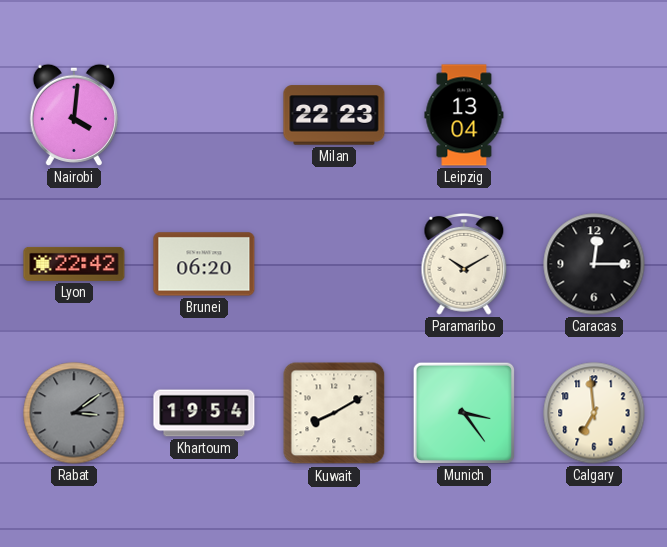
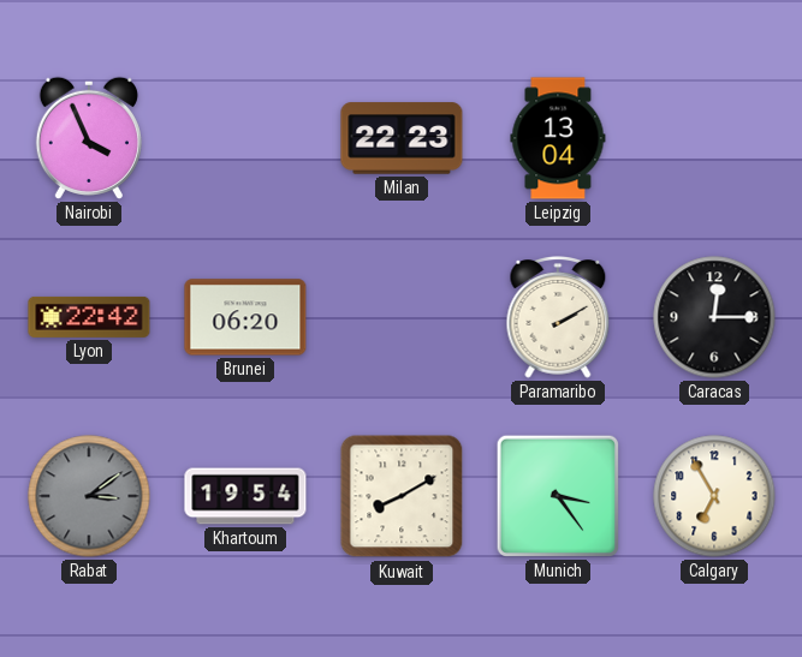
Nairobi: 4:01 -> 3:56 (89, 138)
Paramaribo: 10:10 -> 2:10 (558, 318)
Calgary: 6:59 -> 6:55 (714, 496)
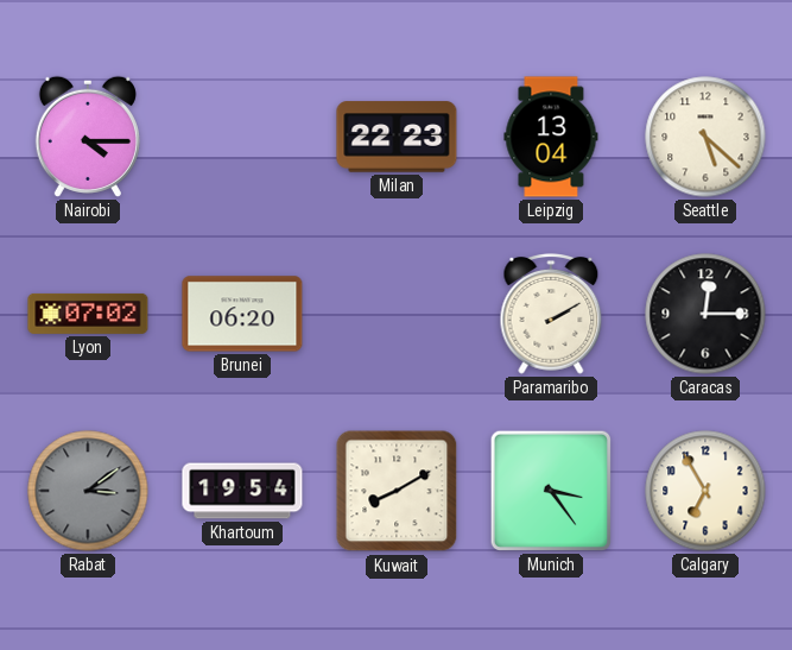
Nairobi: 3:56 -> 4:15 (88, 137)
Seattle: none -> 5:22 (705, 137)
Lyon: 22:42 -> 07:02 (88, 314)
